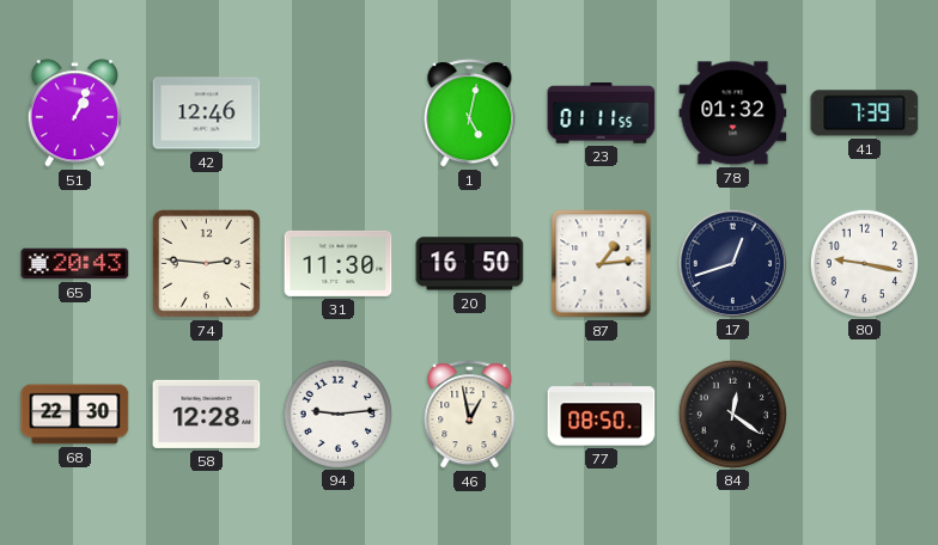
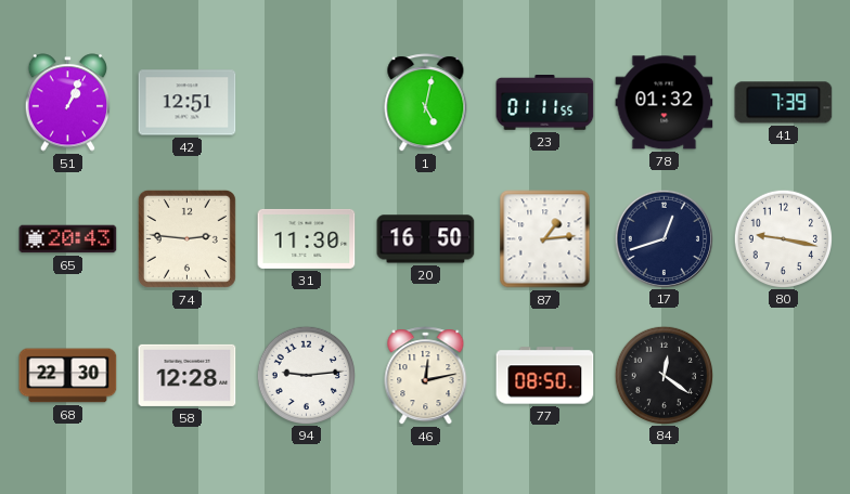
42: 12:46 -> 12:51 (188, 103)
46: 12:58 -> 12:13 (426, 376)
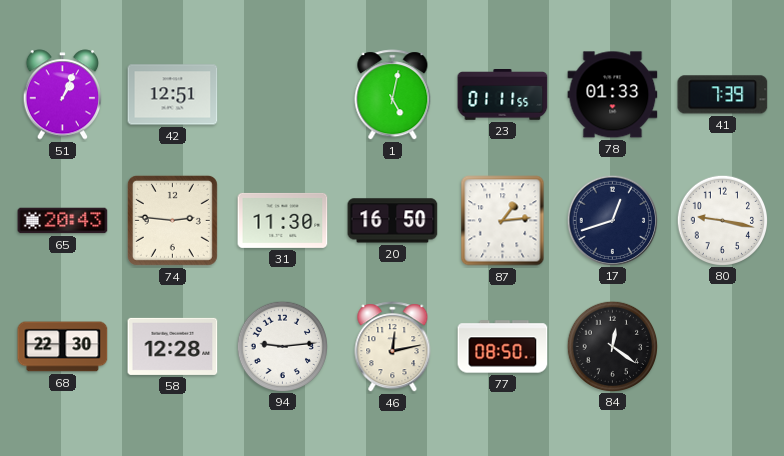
78: 01:32 -> 01:33 (613, 95)
